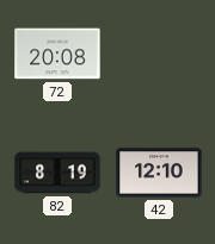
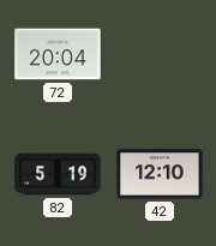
72: 20:08 -> 20:04 (58, 54)
82: 8:19 -> 5:19 (58, 174)
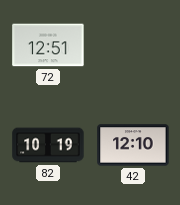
72: 20:04 -> 12:51 (48, 45)
82: 5:19 -> 10:19 (48, 145)
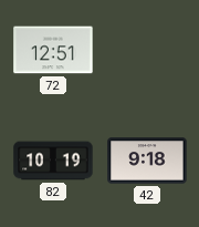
42: 12:10 -> 9:18 (147, 161)
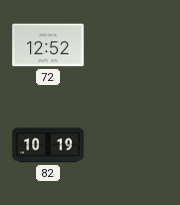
72: 12:51 -> 12:52 (48, 45)
42: 9:18 -> none (147, 161)
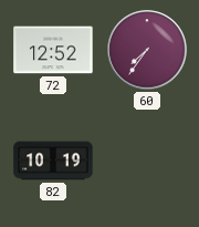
60: none -> 7:36 (147, 50)
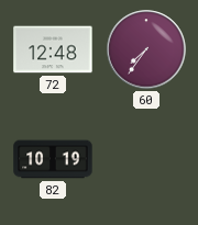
72: 12:52 -> 12:48 (53, 49)
